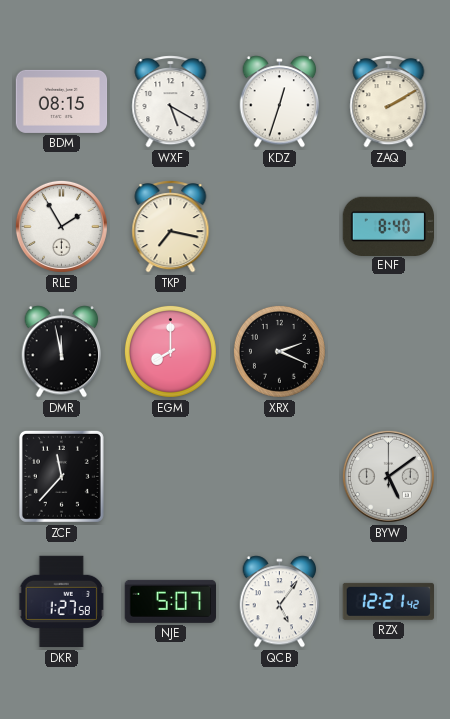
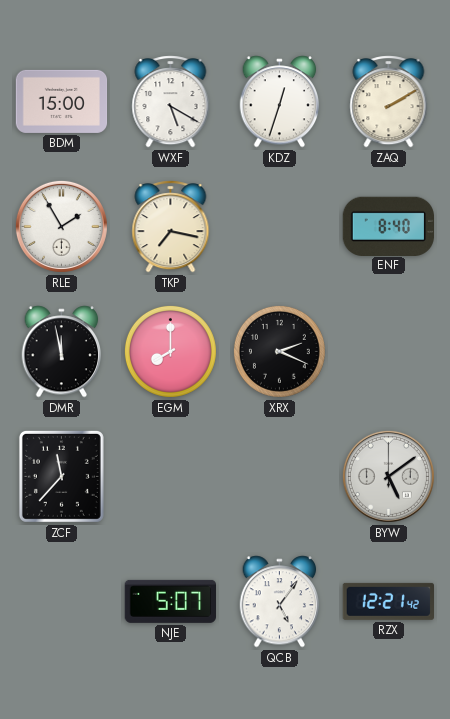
BDM: 08:15 -> 15:00 (62, 101)
DKR: 1:27 -> none (62, 602)
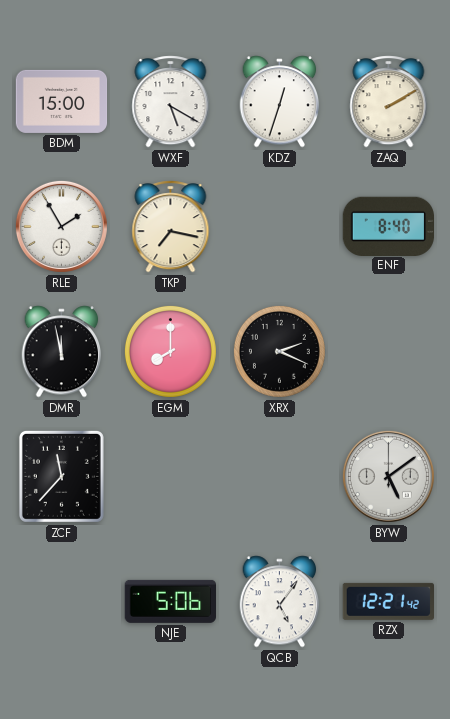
NJE: 5:07 -> 5:06 (170, 601)
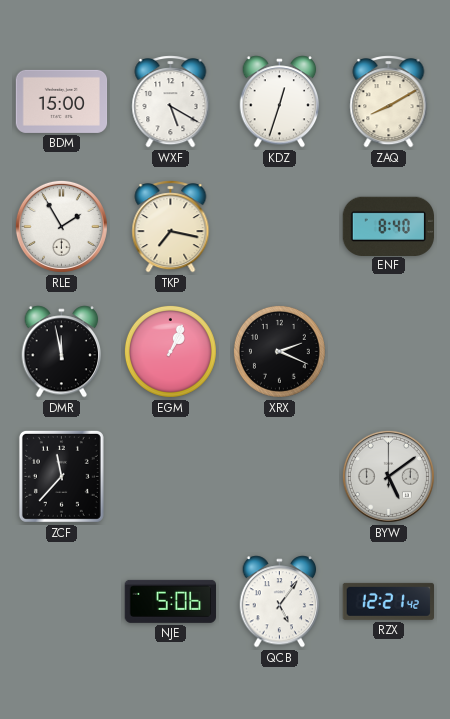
ZAQ: 2:10 -> 8:10 (389, 102)
EGM: 8:00 -> 1:04 (170, 351)
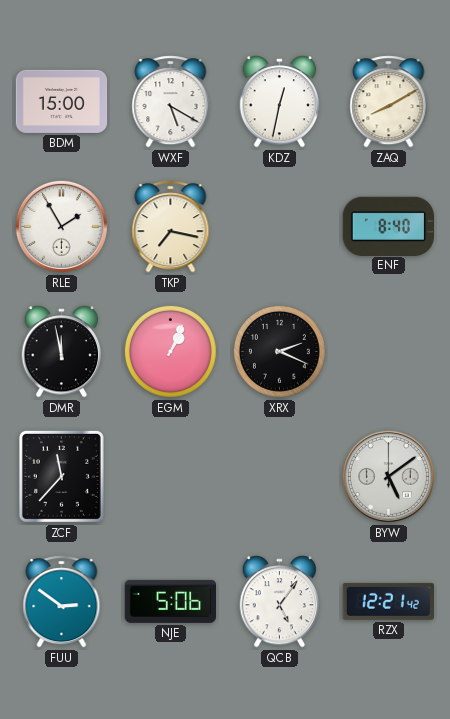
KDZ: 12:33 -> 12:32 (280, 102)
FUU: none -> 2:51 (62, 602)
